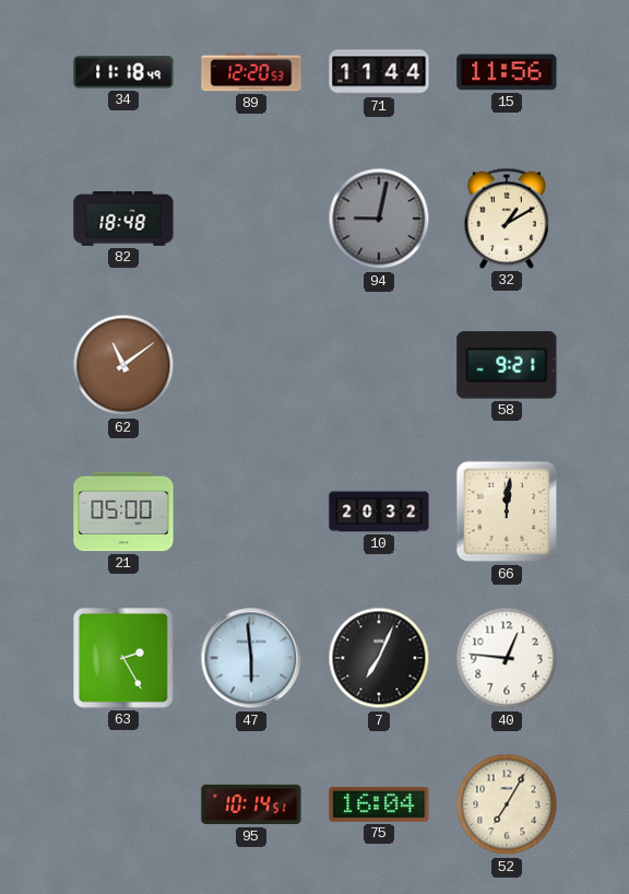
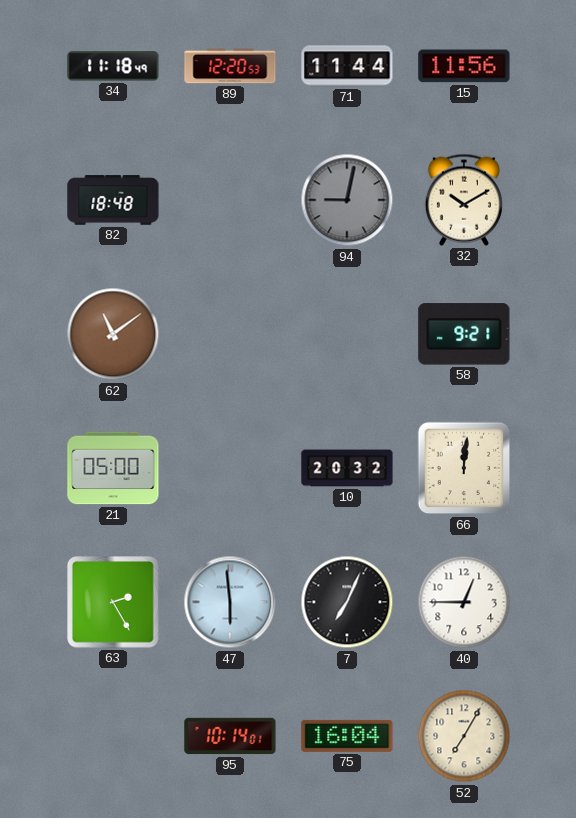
32: 1:10 -> 10:10 (464, 200)
40: 12:46 -> 12:45 (464, 602)
95: 10:14:51 -> 10:14:01 (230, 736)
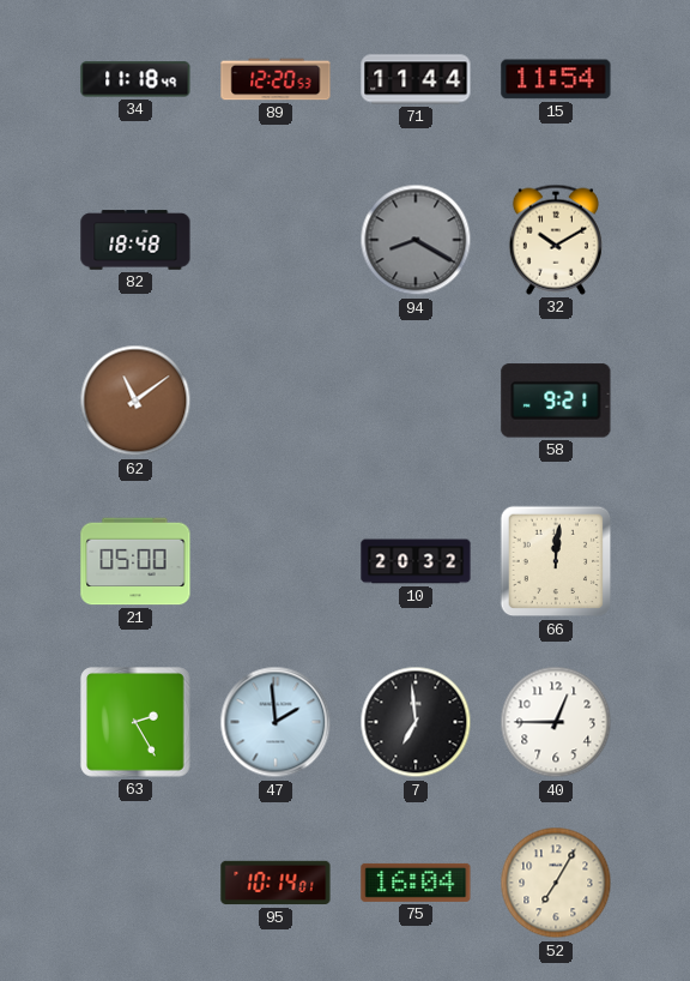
15: 11:56 -> 11:54 (556, 79)
94: 9:02 -> 8:20 (416, 240)
47: 5:59 -> 1:59 (276, 722)
7: 7:04 -> 6:59 (416, 722)
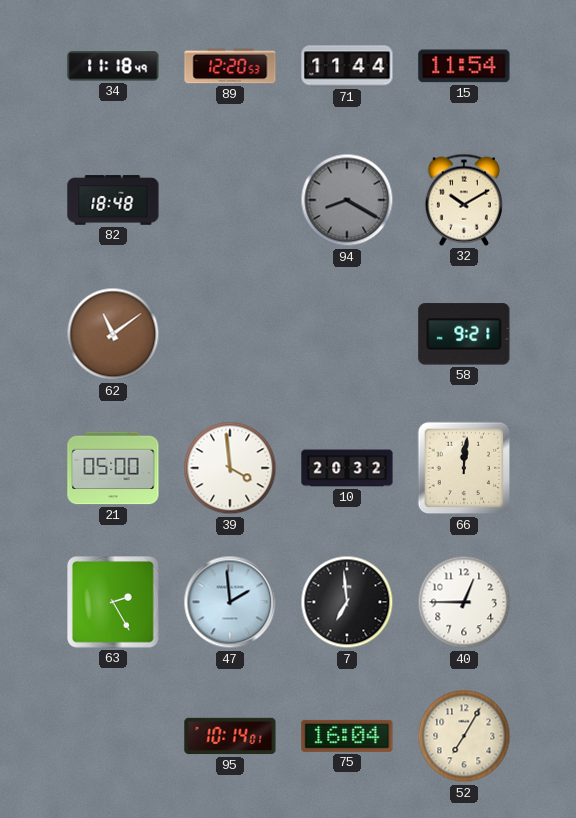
39: none -> 3:59 (230, 468)
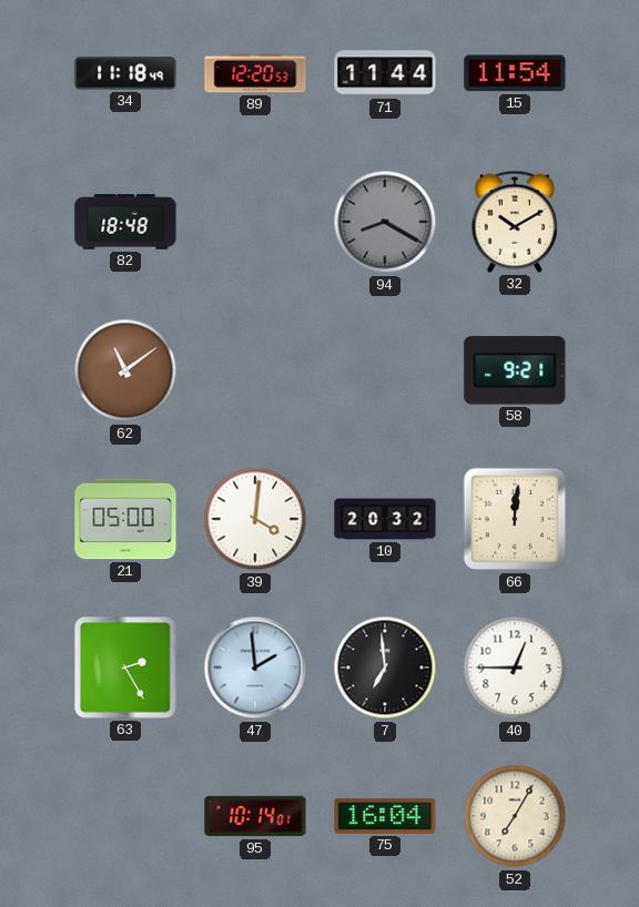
39: 3:59 -> 4:01 (255, 519)
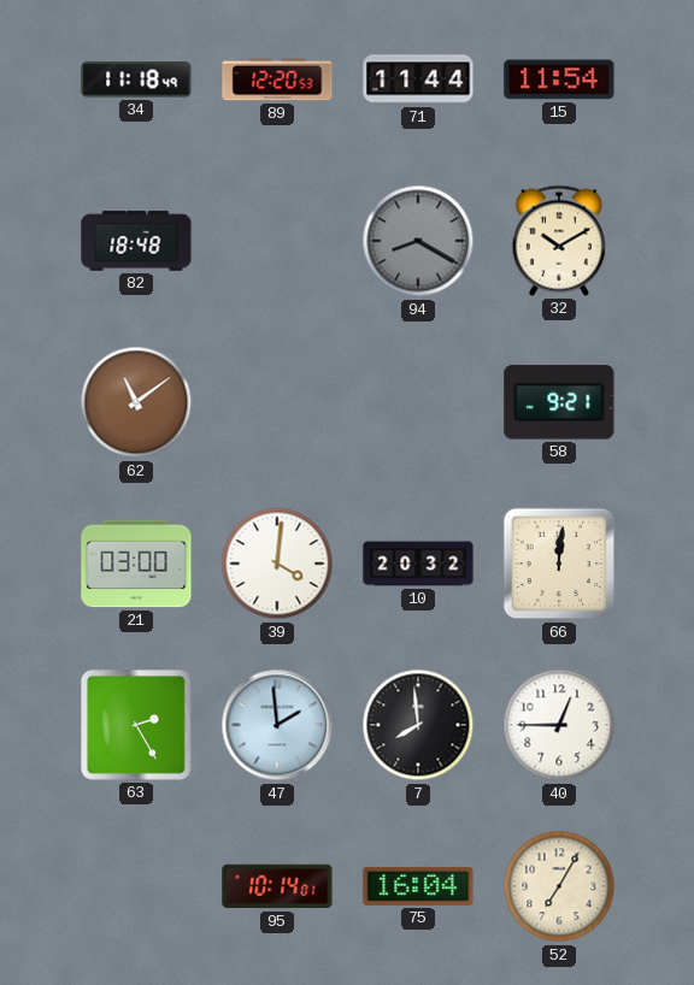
21: 05:00 -> 03:00 (136, 564)
7: 6:59 -> 7:59 (418, 725)
